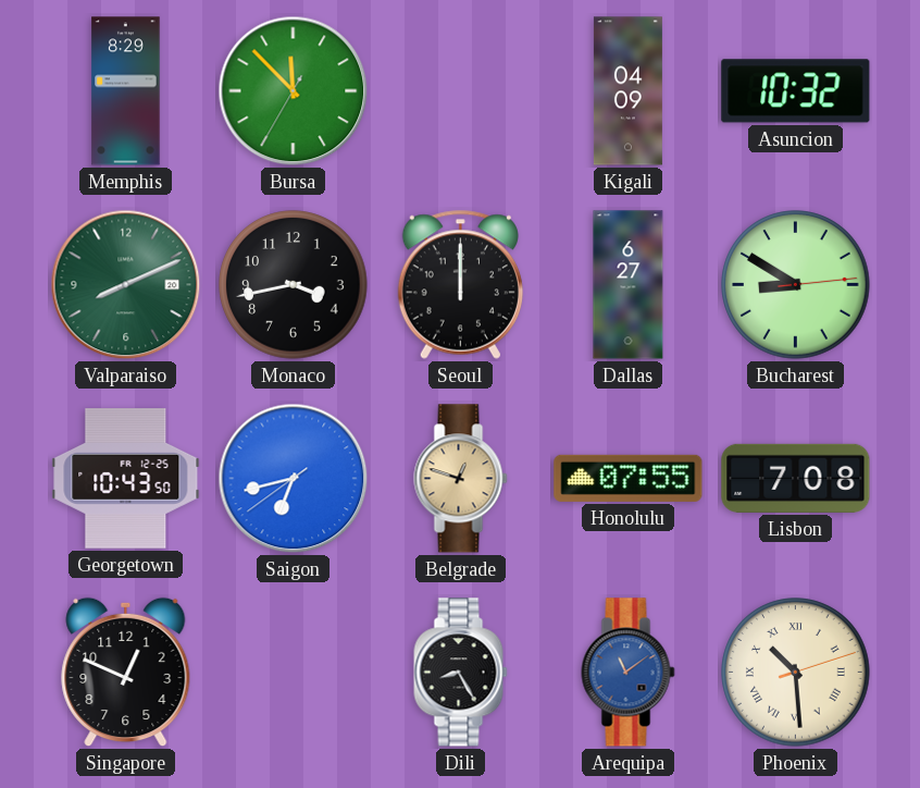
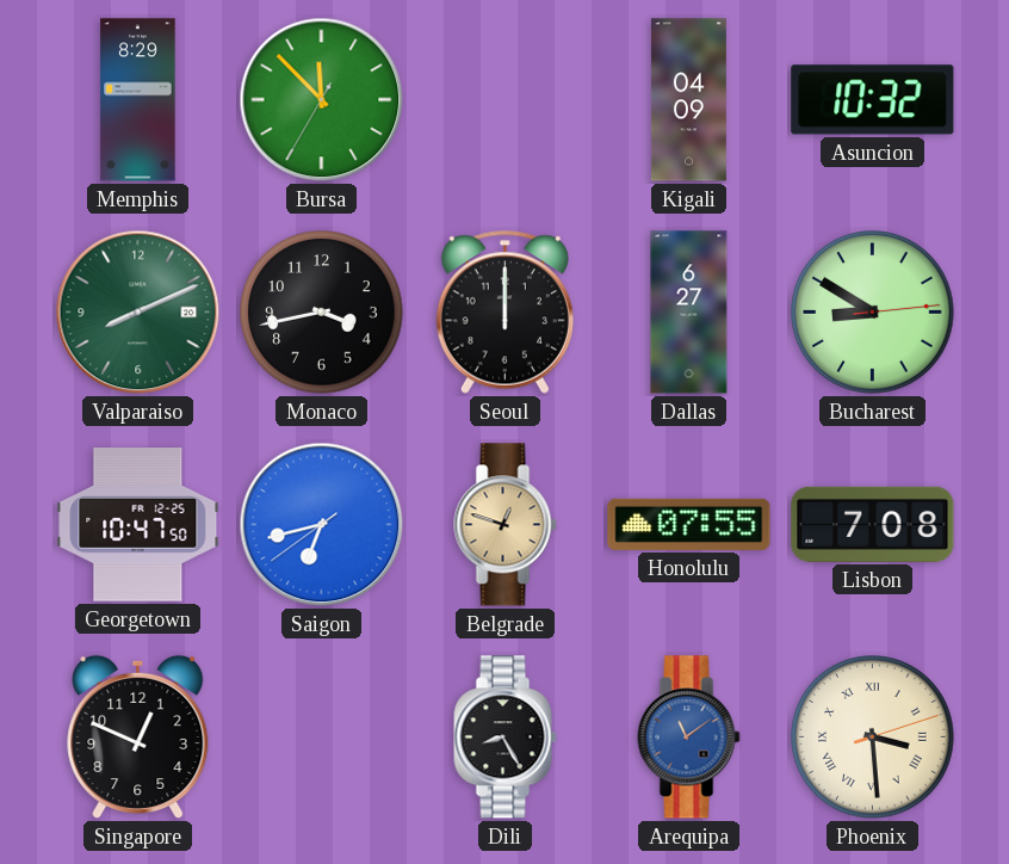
Georgetown: 10:43 -> 10:47 (138, 525)
Phoenix: 10:29 -> 3:29 (873, 738)
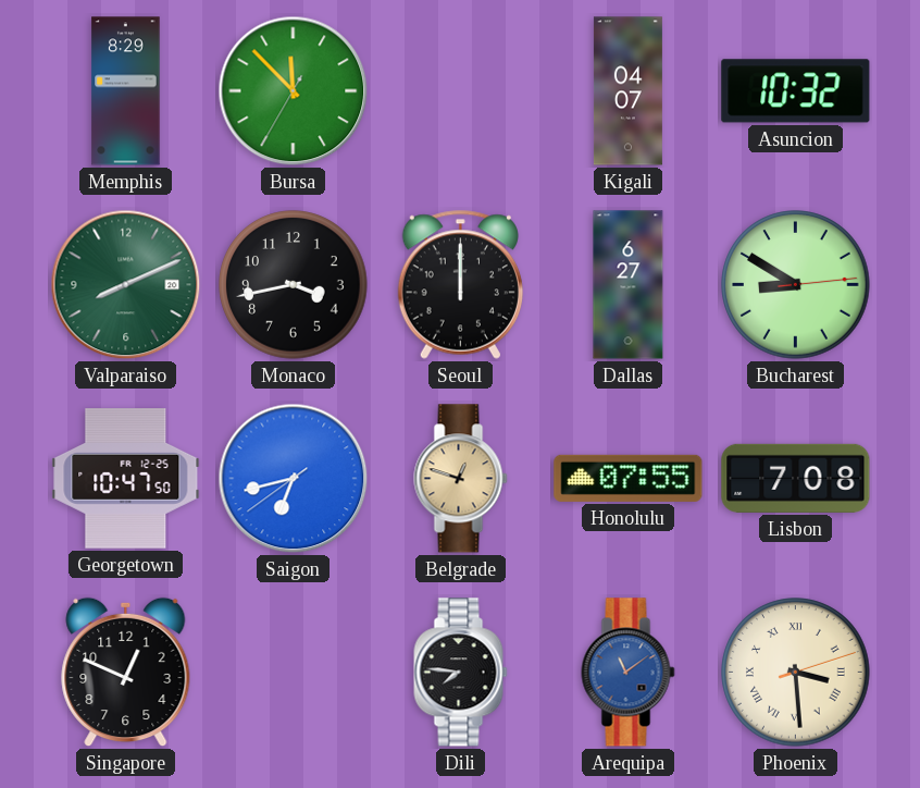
Kigali: 04:09 -> 04:07 (627, 91)
Dili: 8:25 -> 7:46 (461, 673)
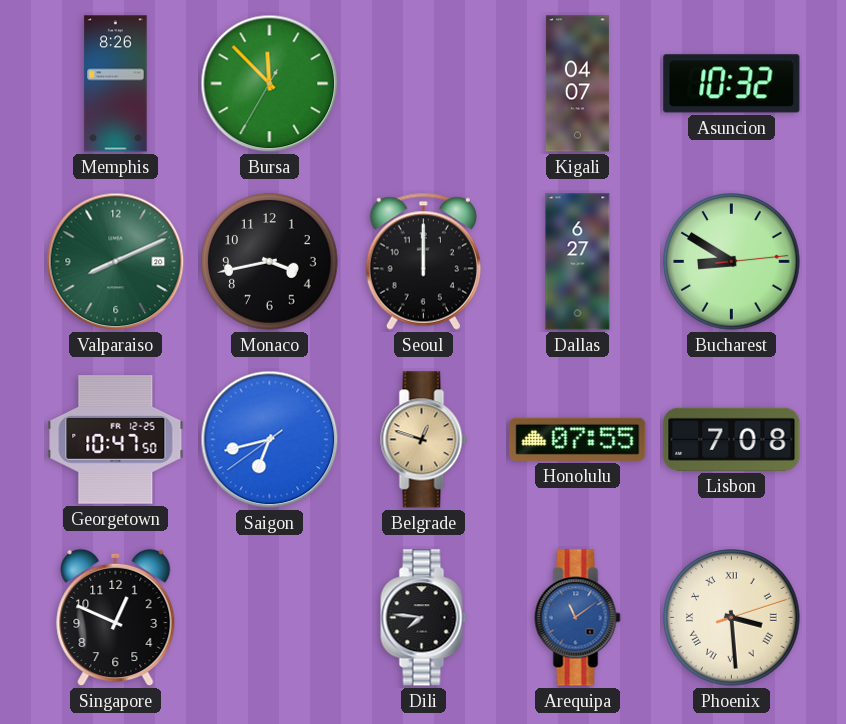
Memphis: 8:29 -> 8:26 (116, 84)
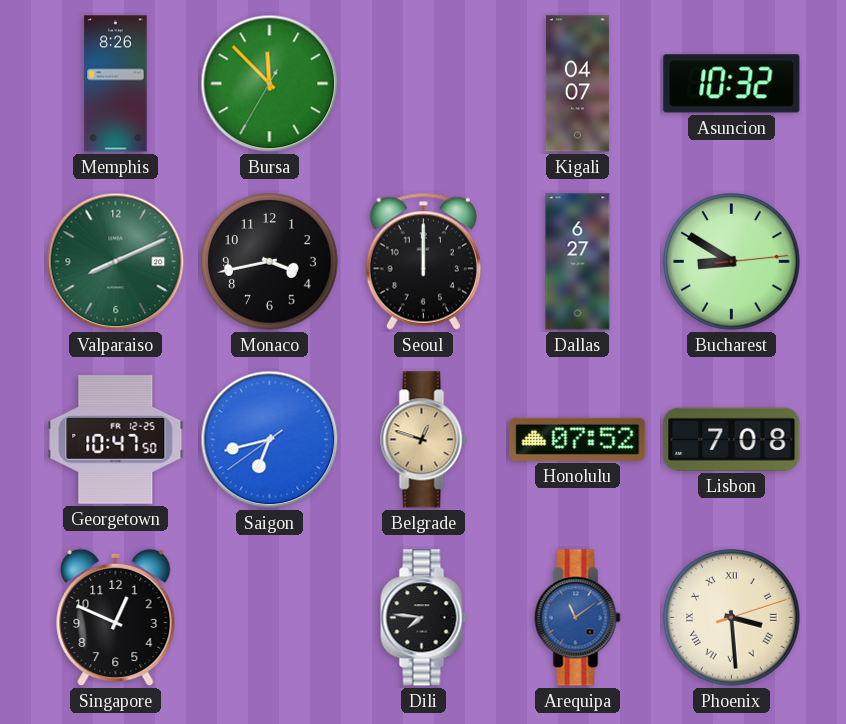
Honolulu: 07:55 -> 07:52 (578, 439)
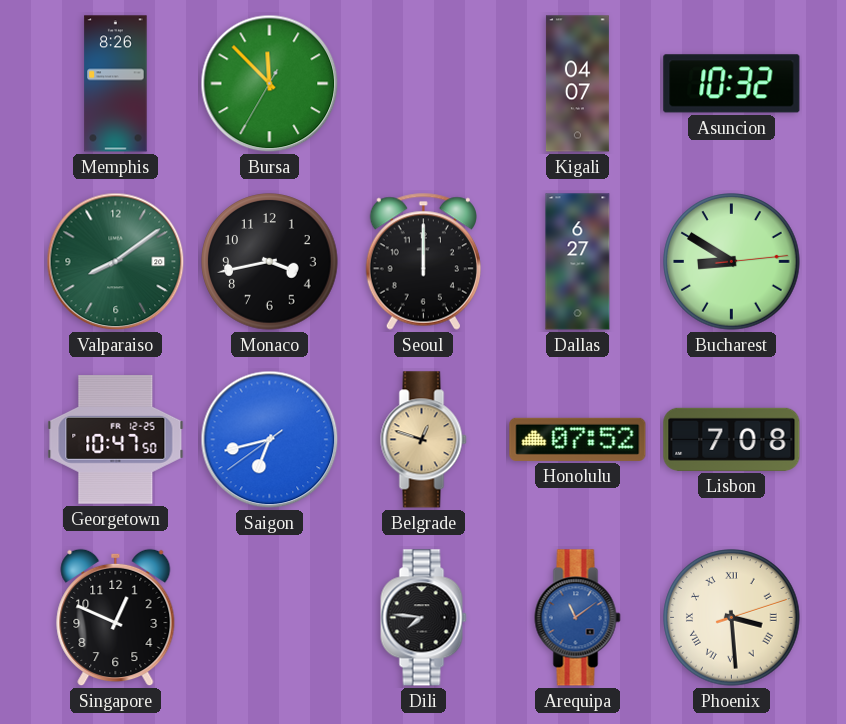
Valparaiso: 8:11 -> 8:09 (116, 262)
